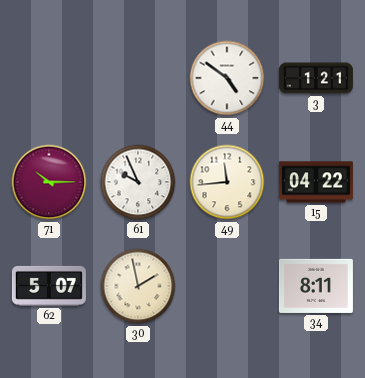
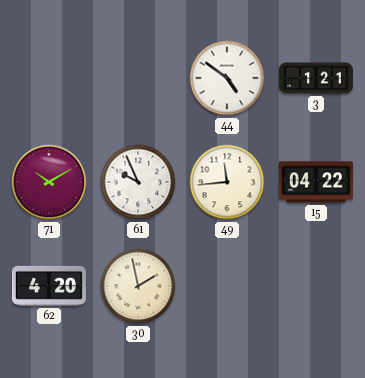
71: 10:15 -> 10:10 (49, 182)
62: 5:07 -> 4:20 (49, 286)
34: 8:11 -> none (316, 286)
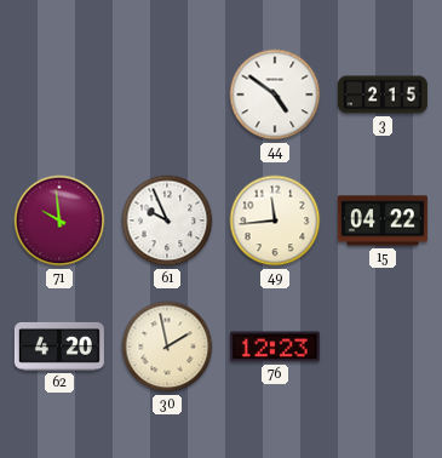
3: 1:21 -> 2:15 (383, 95)
71: 10:10 -> 9:59 (59, 221)
76: none -> 12:23 (275, 347)
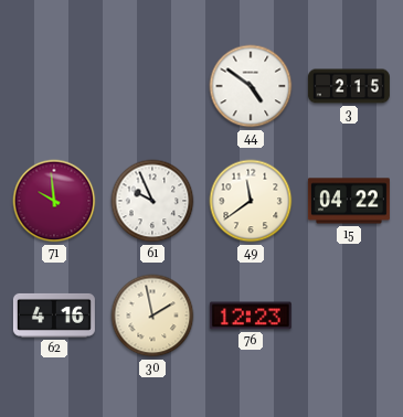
49: 11:44 -> 11:39 (251, 201)
62: 4:20 -> 4:16 (54, 316)
